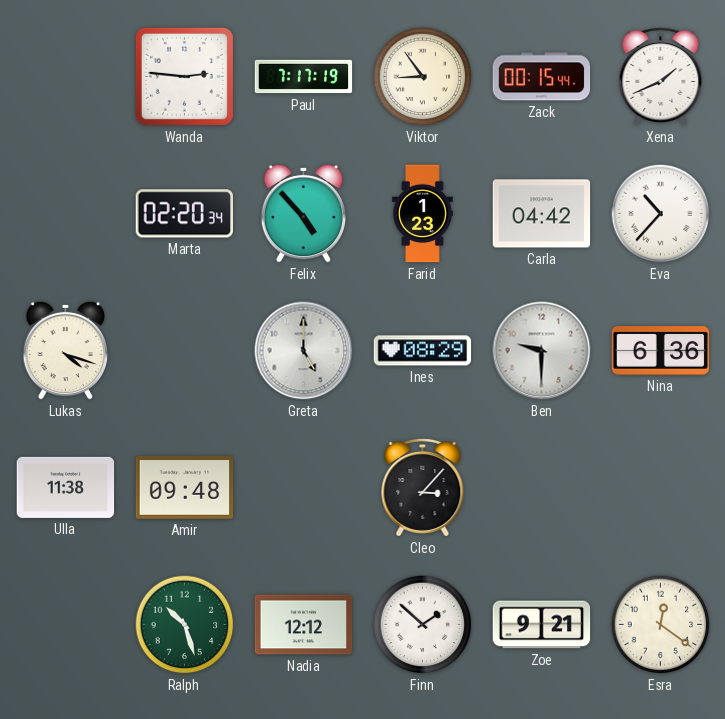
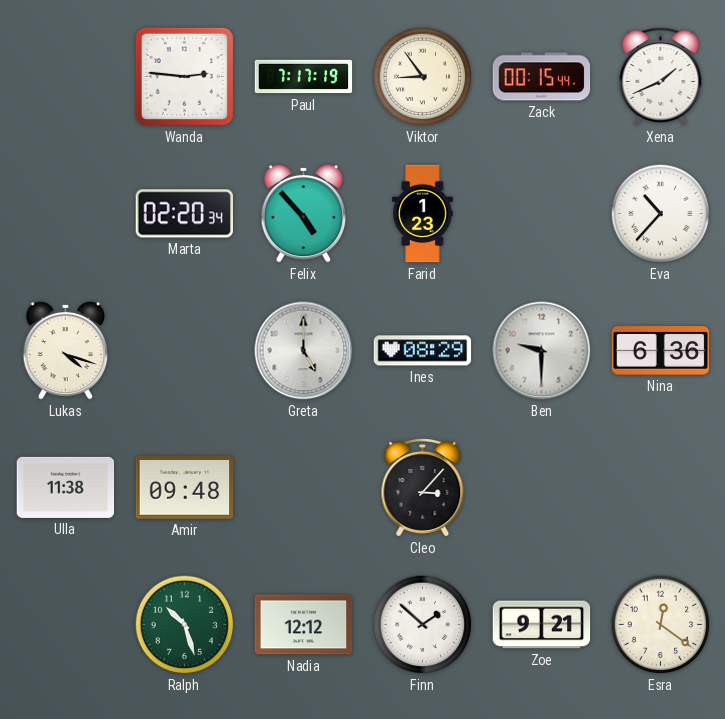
Carla: 04:42 -> none (542, 214)
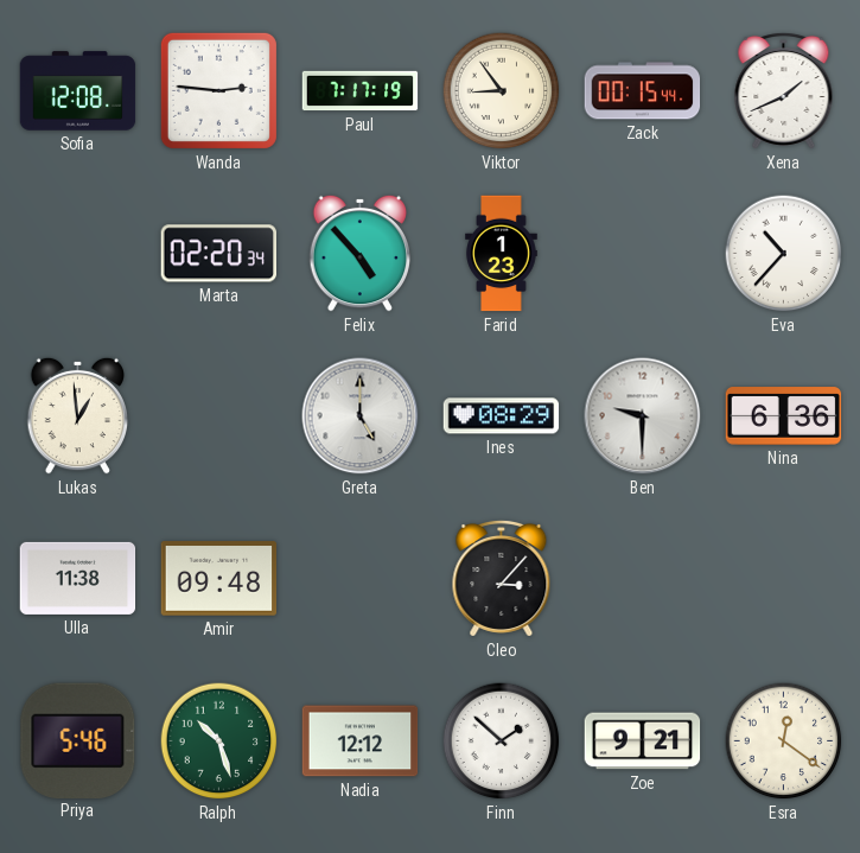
Sofia: none -> 12:08 (78, 91)
Lukas: 4:18 -> 12:59 (78, 415)
Priya: none -> 5:46 (78, 740)
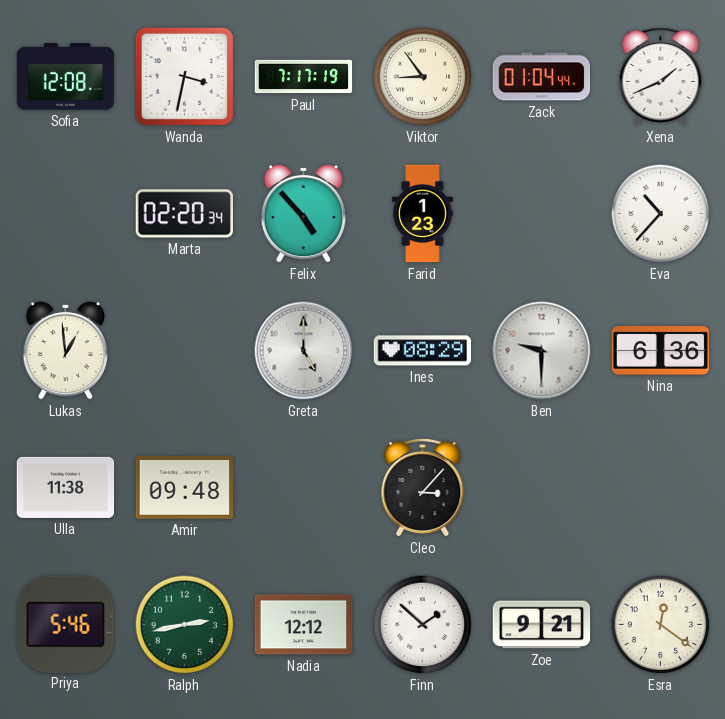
Wanda: 2:46 -> 3:32 (184, 76)
Zack: 00:15 -> 01:04 (542, 77)
Ralph: 10:27 -> 2:43 (185, 625)
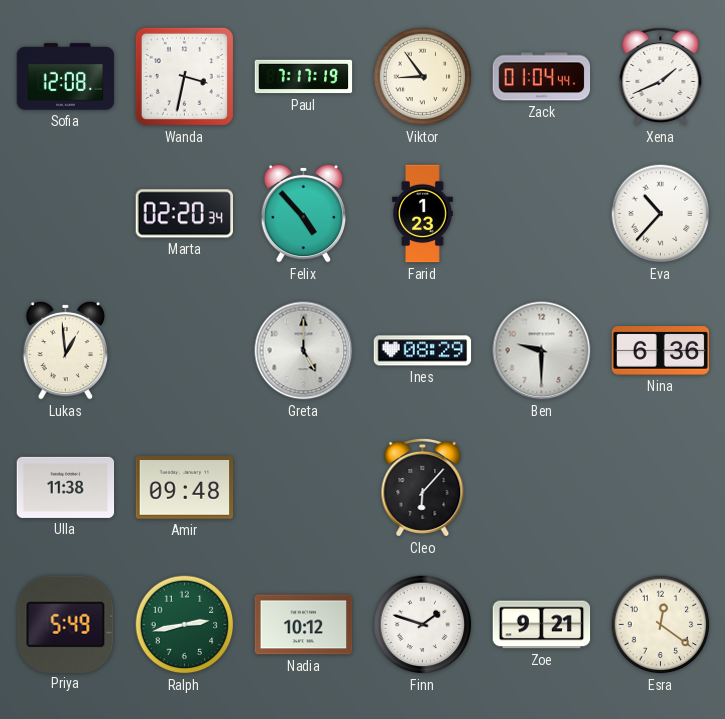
Cleo: 3:07 -> 6:07 (423, 487)
Priya: 5:46 -> 5:49 (66, 624)
Nadia: 12:12 -> 10:12 (304, 625)
Finn: 1:52 -> 1:48 (423, 625)
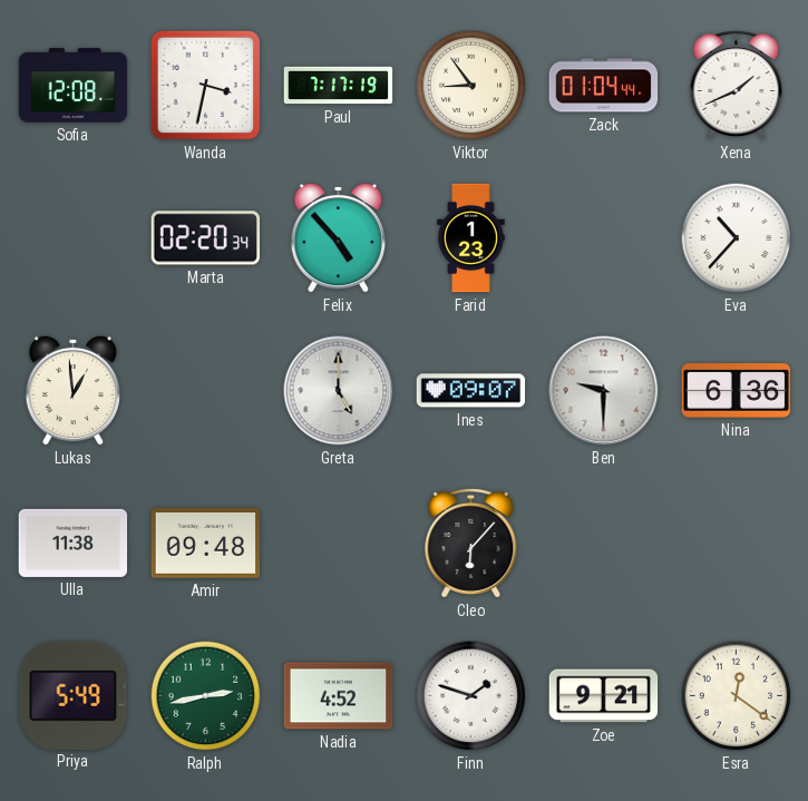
Ines: 08:29 -> 09:07 (471, 391)
Nadia: 10:12 -> 4:52 (339, 696)
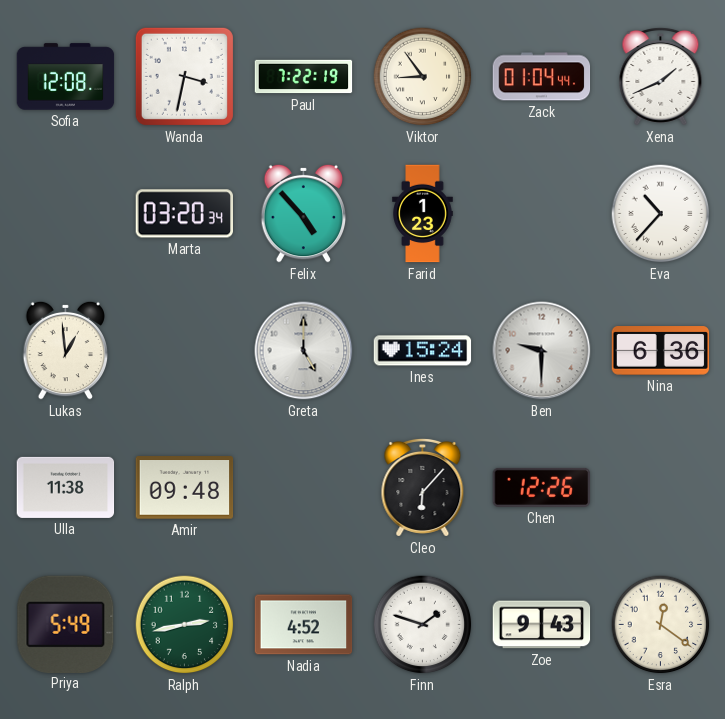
Paul: 7:17 -> 7:22 (304, 77)
Marta: 02:20 -> 03:20 (184, 214)
Ines: 09:07 -> 15:24 (423, 351)
Chen: none -> 12:26 (542, 487)
Zoe: 9:21 -> 9:43 (542, 625)
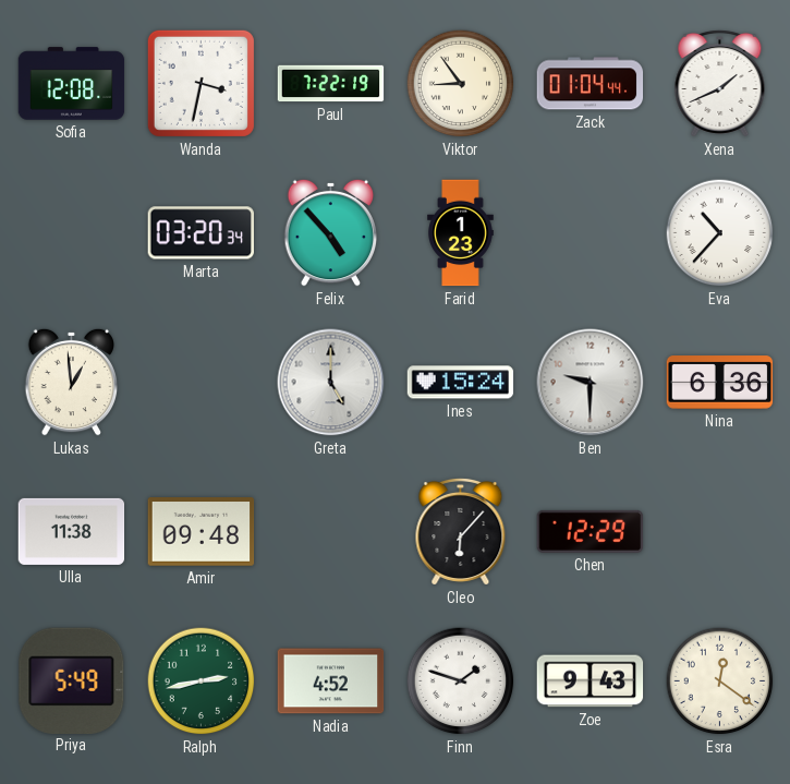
Chen: 12:26 -> 12:29 (591, 531)
